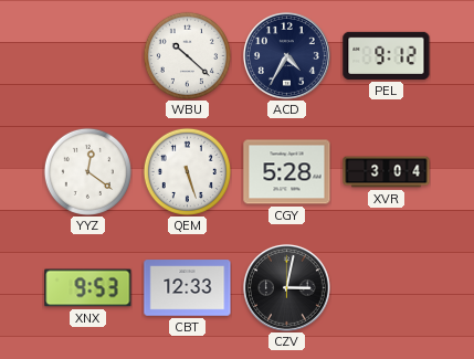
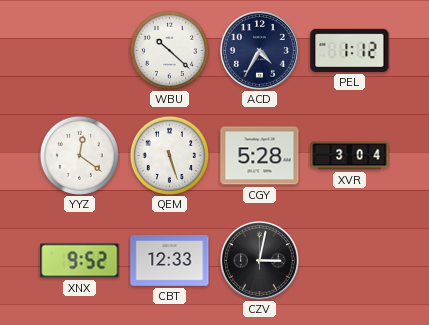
PEL: 9:12 -> 1:12 (350, 50)
XNX: 9:53 -> 9:52 (80, 261)
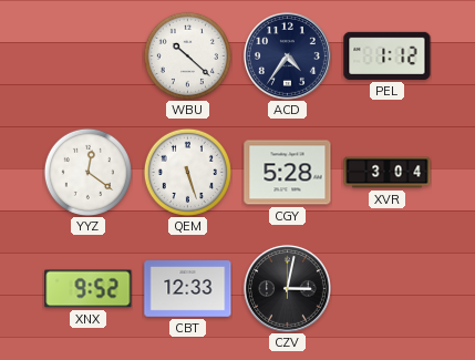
ACD: 4:35 -> 4:36 (287, 55)
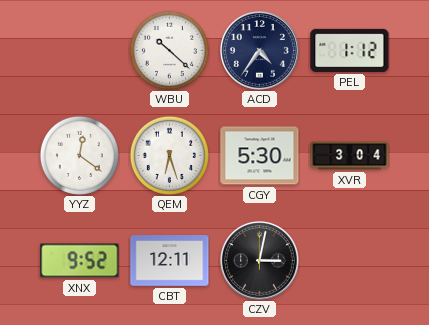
QEM: 5:27 -> 6:27 (169, 155)
CGY: 5:28 -> 5:30 (260, 156)
CBT: 12:33 -> 12:11 (170, 261)
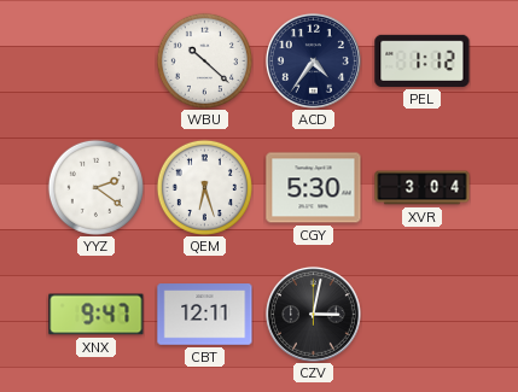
YYZ: 12:21 -> 2:21 (95, 187)
XNX: 9:52 -> 9:47 (97, 315)
